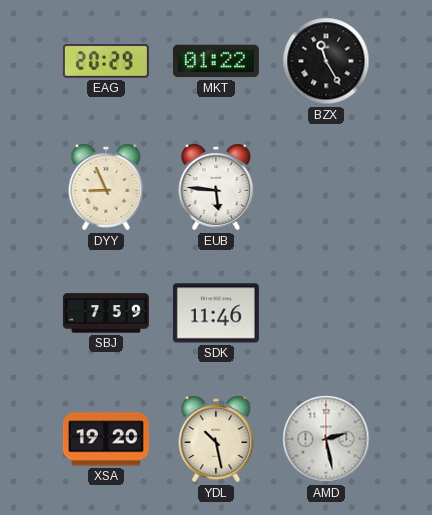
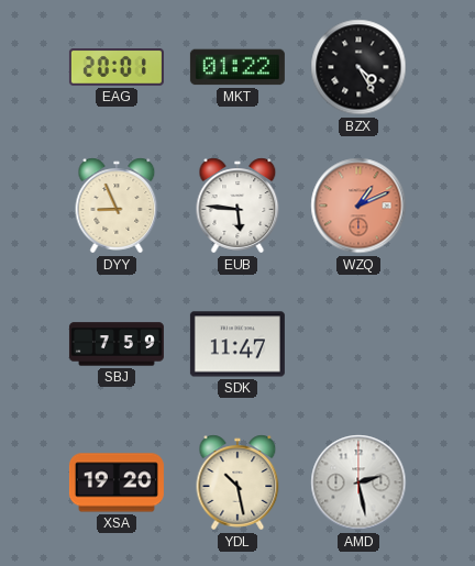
EAG: 20:29 -> 20:01 (117, 67)
BZX: 11:25 -> 4:25 (358, 67)
WZQ: none -> 1:11 (358, 206)
SDK: 11:46 -> 11:47 (237, 344)
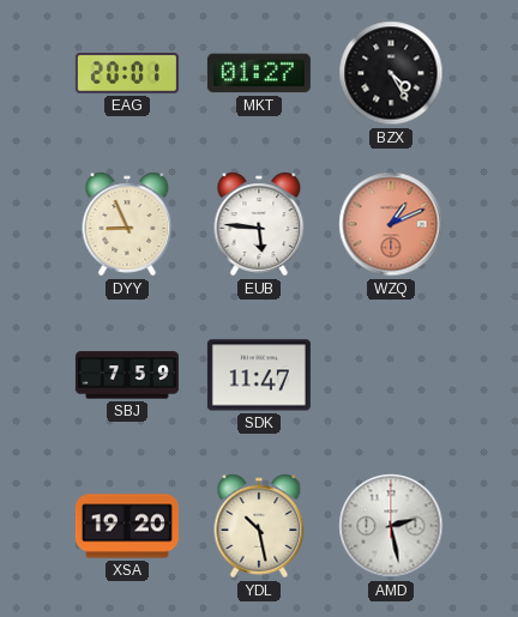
MKT: 01:22 -> 01:27 (259, 73)
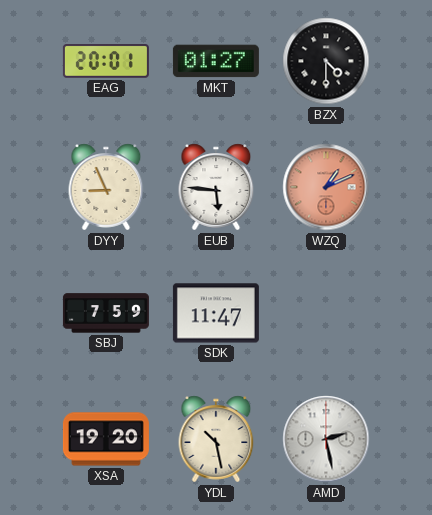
BZX: 4:25 -> 4:30 (326, 61)
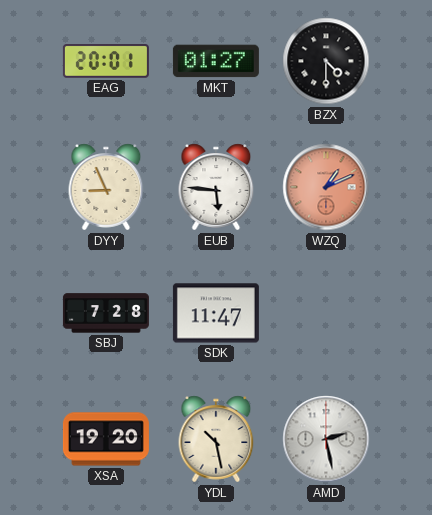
SBJ: 7:59 -> 7:28 (106, 313)
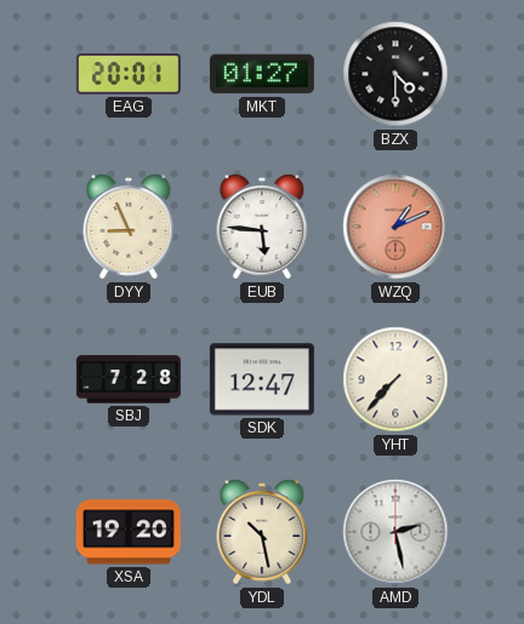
SDK: 11:47 -> 12:47 (262, 379)
YHT: none -> 7:37 (395, 379)
